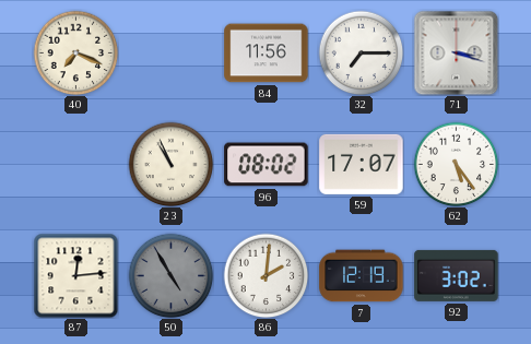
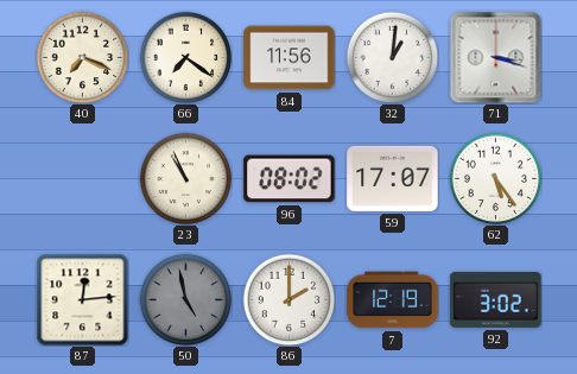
66: none -> 7:21 (185, 57)
32: 7:15 -> 1:01 (392, 57)
50: 4:55 -> 4:58 (185, 299)
86: 2:01 -> 2:00 (288, 299)
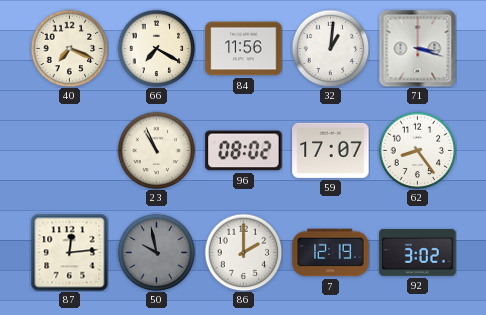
66: 7:21 -> 7:20 (156, 48)
62: 5:24 -> 8:24 (417, 150)
50: 4:58 -> 9:58 (156, 252)
